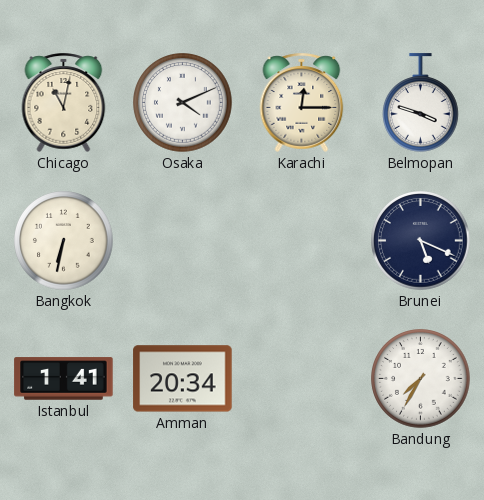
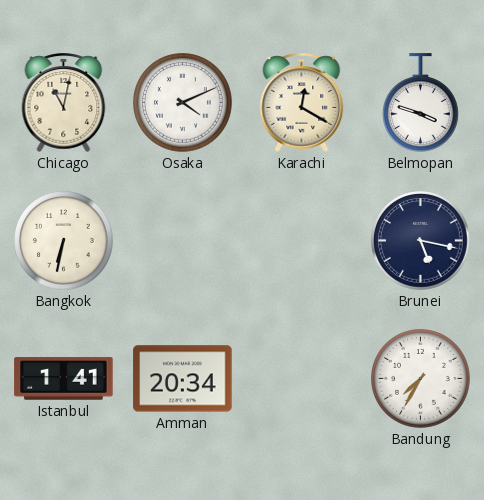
Karachi: 12:15 -> 12:20 (302, 102)
Brunei: 5:19 -> 5:17 (421, 241)
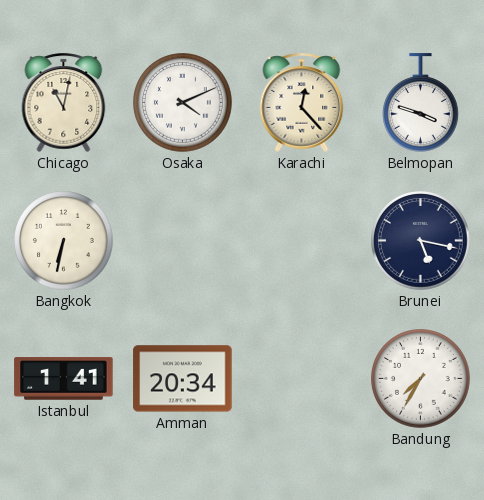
Karachi: 12:20 -> 12:23 (302, 102)
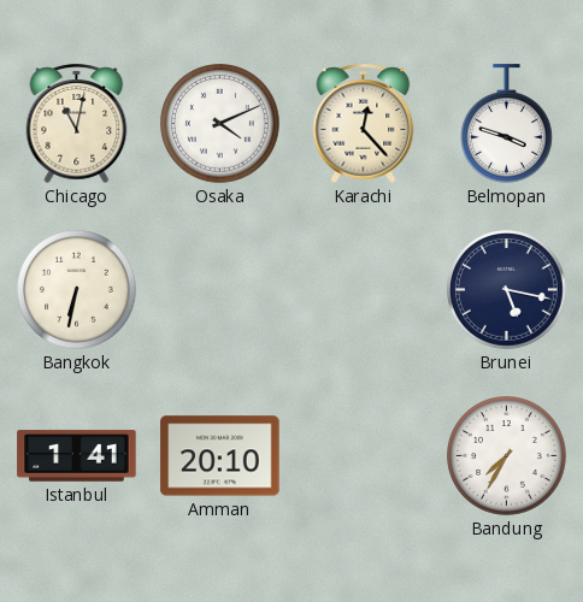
Amman: 20:34 -> 20:10 (220, 456)
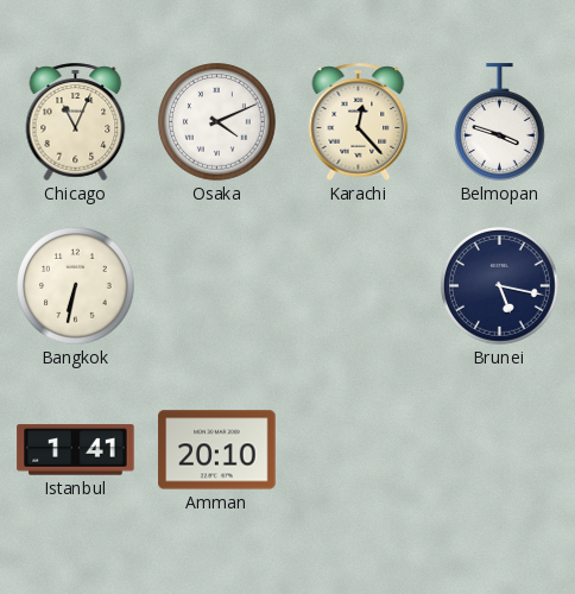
Chicago: 11:02 -> 11:04 (76, 121)
Bandung: 7:35 -> none (507, 456)
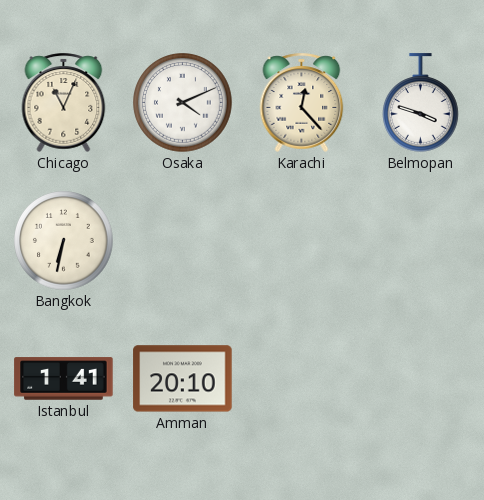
Brunei: 5:17 -> none (500, 286)
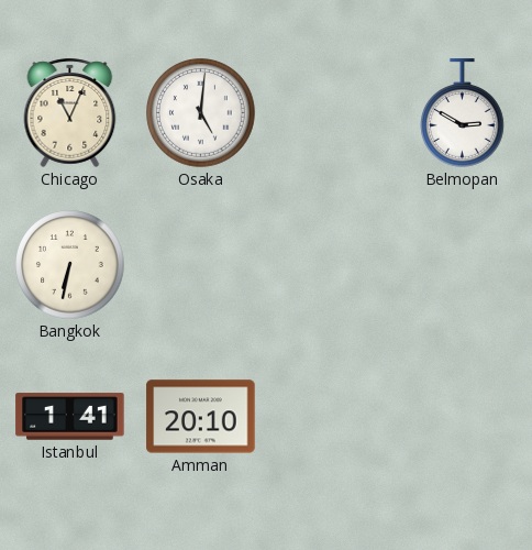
Osaka: 4:11 -> 5:01 (201, 113)
Karachi: 12:23 -> none (302, 102)
Belmopan: 3:48 -> 2:50 (463, 113)
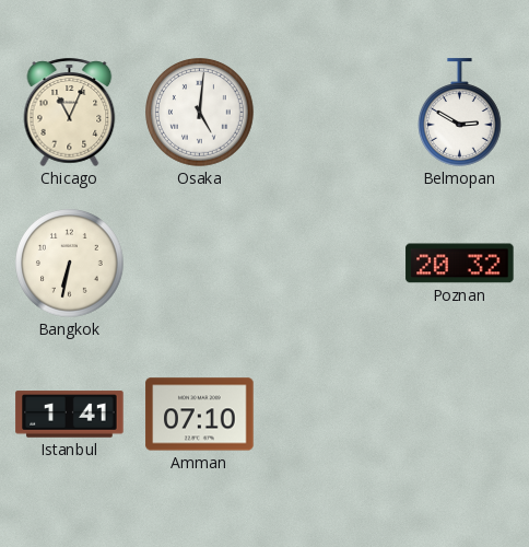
Poznan: none -> 20:32 (460, 264)
Amman: 20:10 -> 07:10 (200, 415)
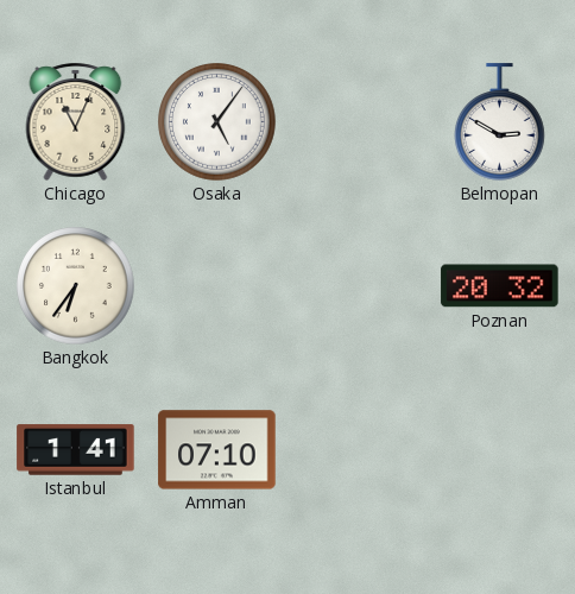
Osaka: 5:01 -> 5:06 (217, 122)
Bangkok: 6:32 -> 6:36 (76, 286)
